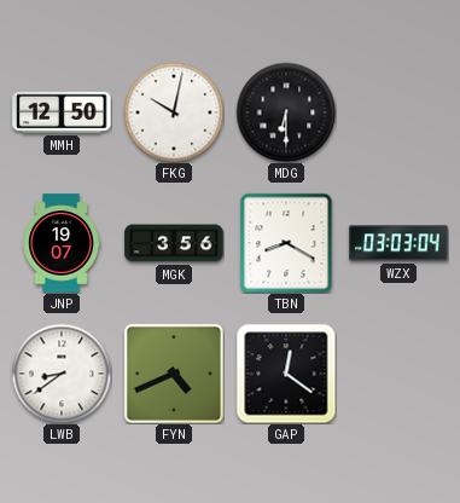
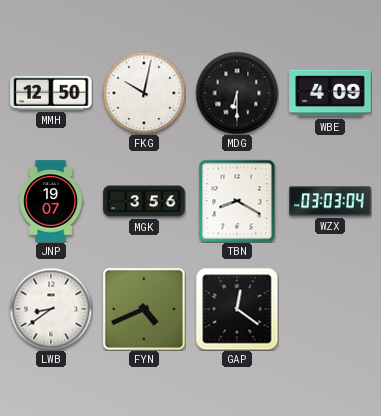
WBE: none -> 4:09 (330, 93)
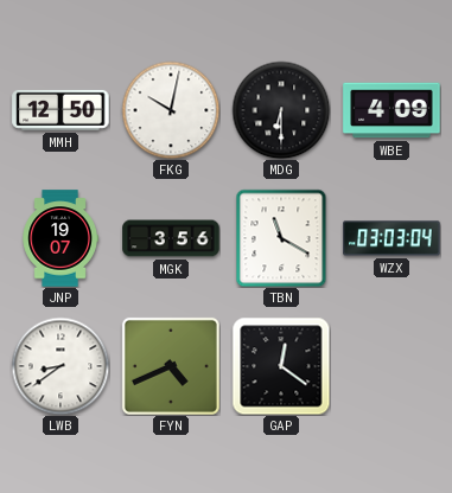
TBN: 8:20 -> 11:20 (281, 238)
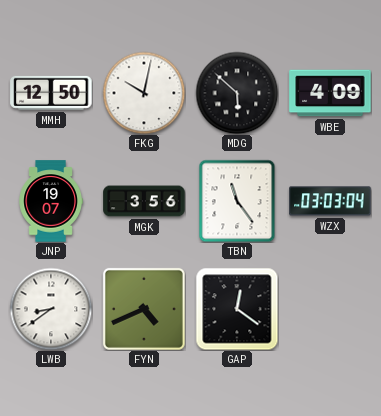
MDG: 6:30 -> 5:52 (237, 93)
TBN: 11:20 -> 11:24 (237, 201)
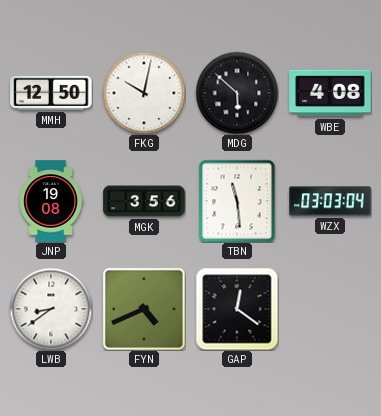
WBE: 4:09 -> 4:08 (330, 93)
JNP: 19:07 -> 19:08 (51, 201)
TBN: 11:24 -> 11:29 (237, 201)
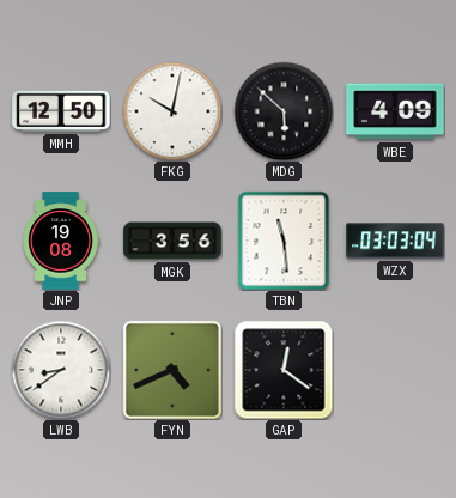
WBE: 4:08 -> 4:09 (395, 111)
